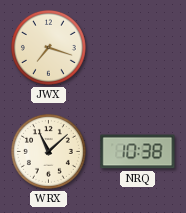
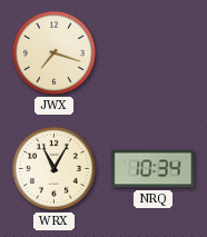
WRX: 11:08 -> 11:05 (53, 168)
NRQ: 10:38 -> 10:34 (154, 169)
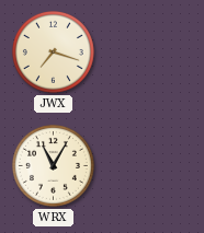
NRQ: 10:34 -> none (154, 169)
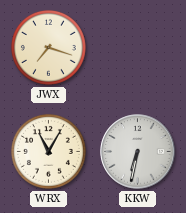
KKW: none -> 6:32 (138, 152)
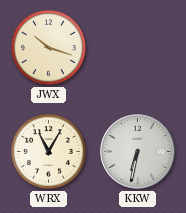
JWX: 7:18 -> 10:18 (48, 47)
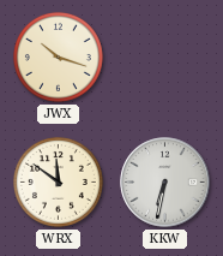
WRX: 11:05 -> 11:51 (58, 181)
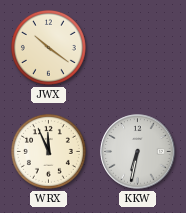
JWX: 10:18 -> 10:21 (48, 47)
WRX: 11:51 -> 11:56 (48, 151)
